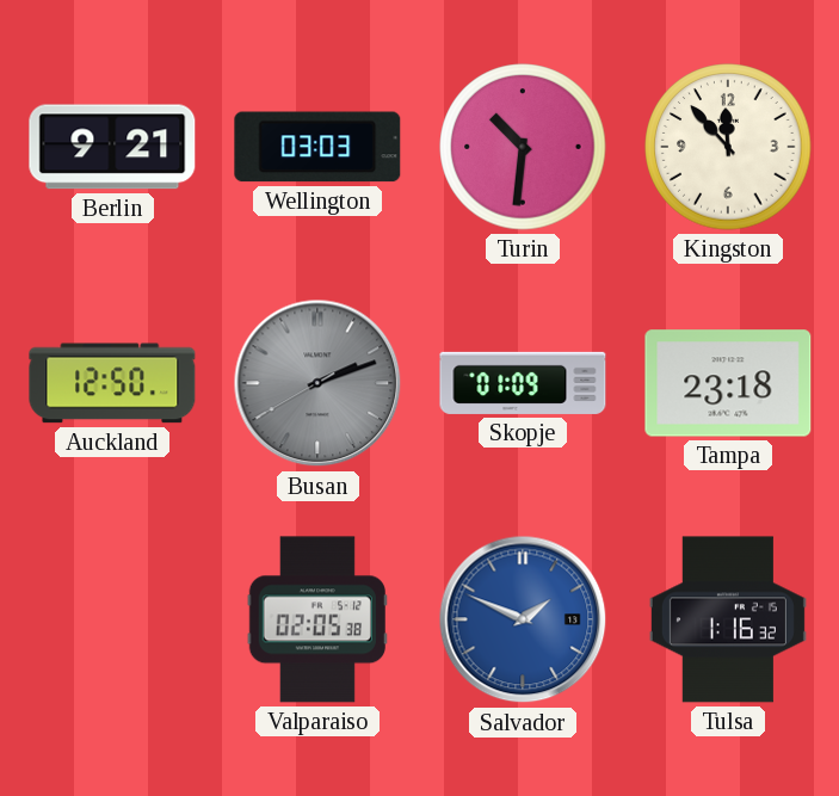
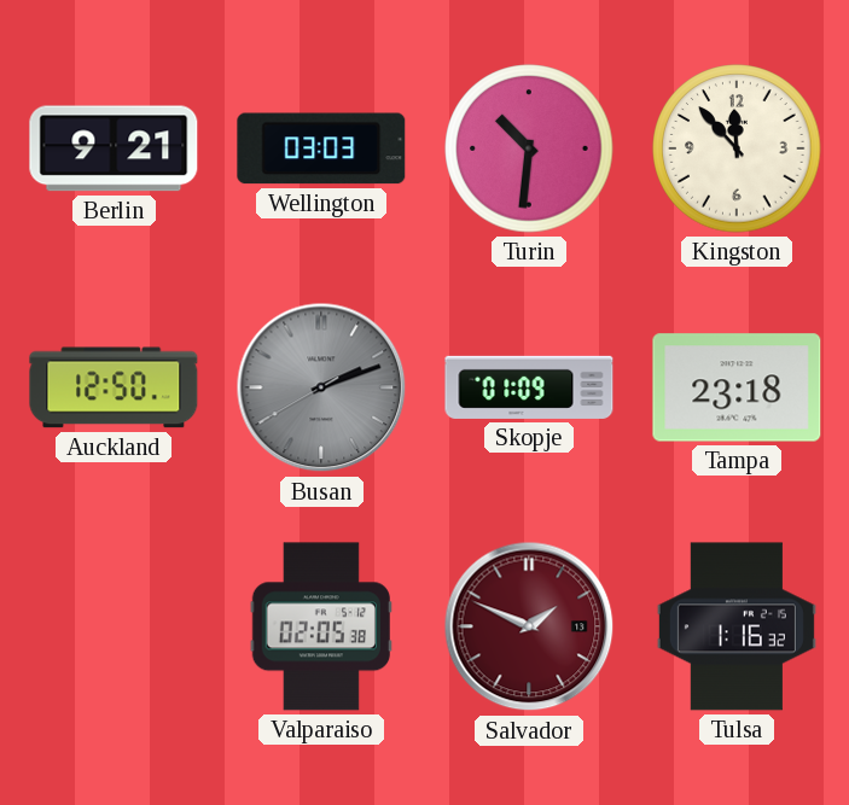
Salvador dial: blue -> burgundy (529, 626)
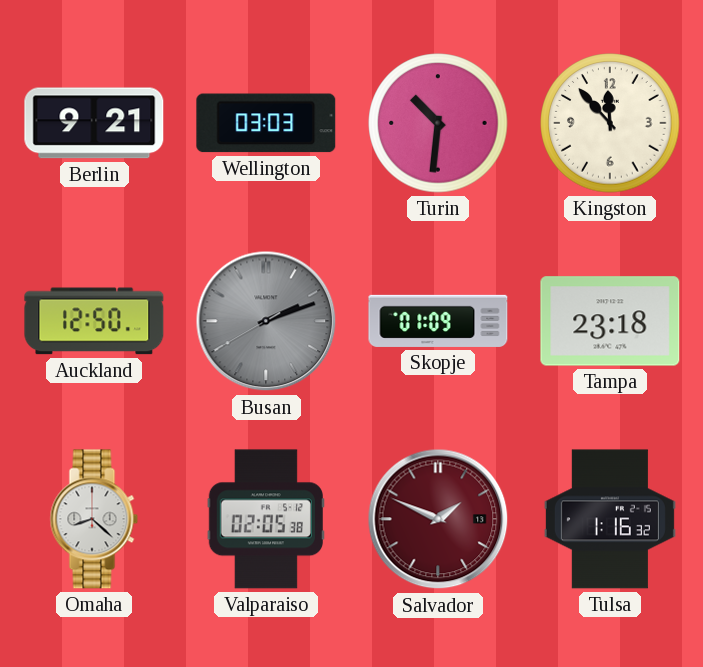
Omaha: none -> 8:22 (94, 519)
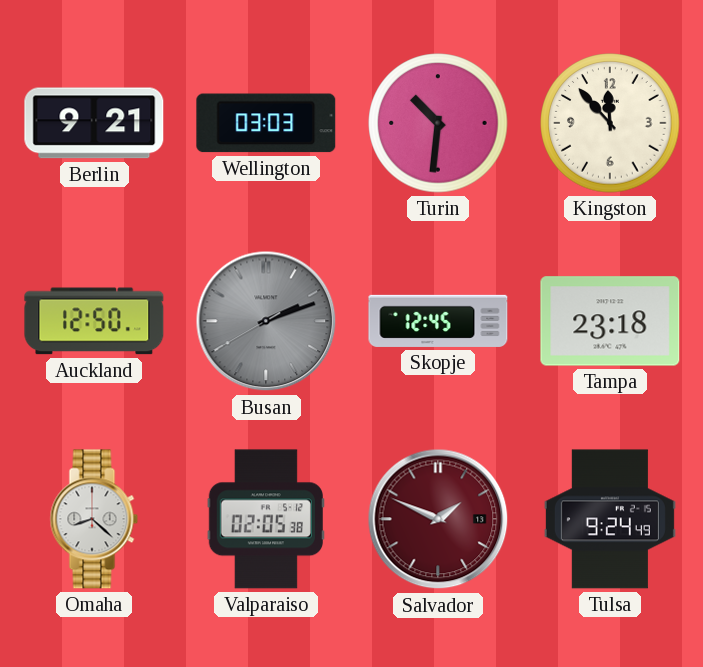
Skopje: 01:09 -> 12:45 (438, 321)
Tulsa: 1:16 -> 9:24 (610, 519)
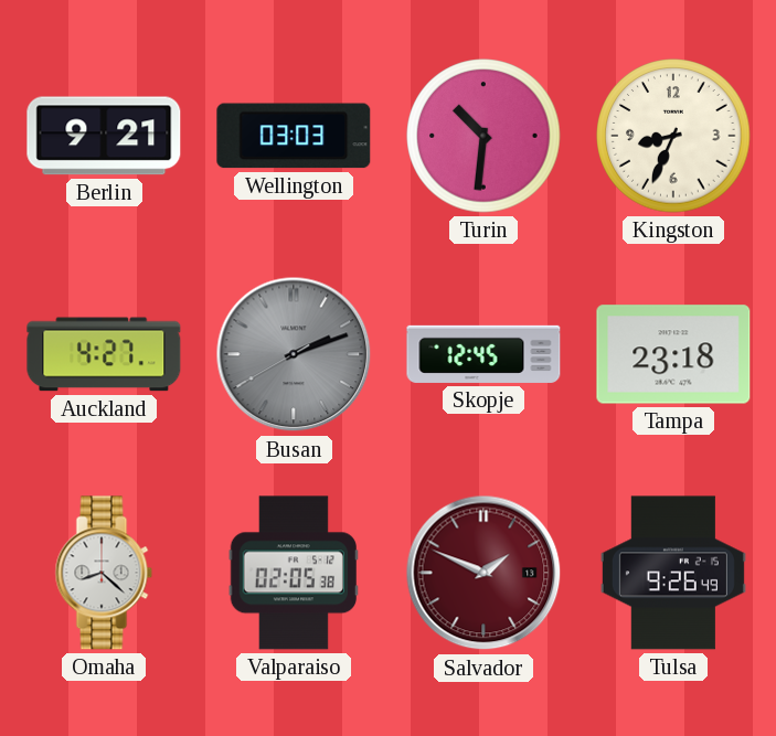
Kingston: 11:53 -> 8:34 (673, 136)
Auckland: 12:50 -> 4:27 (104, 354)
Tulsa: 9:24 -> 9:26 (673, 573)
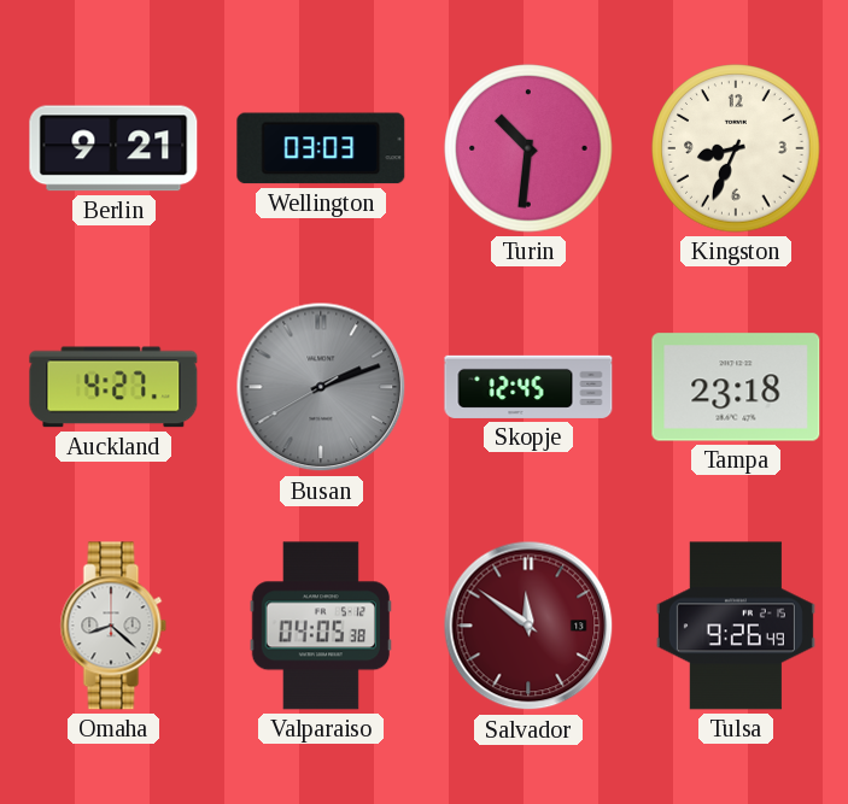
Valparaiso: 02:05 -> 04:05 (321, 626)
Salvador: 1:49 -> 11:51 (528, 626)
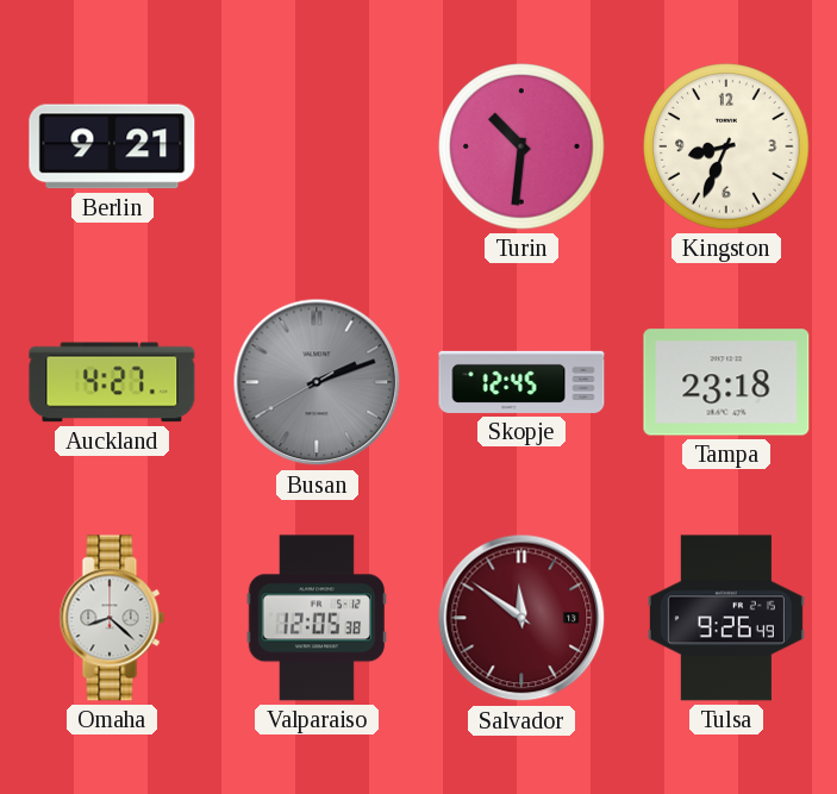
Wellington: 03:03 -> none (321, 148)
Valparaiso: 04:05 -> 12:05 (317, 618)
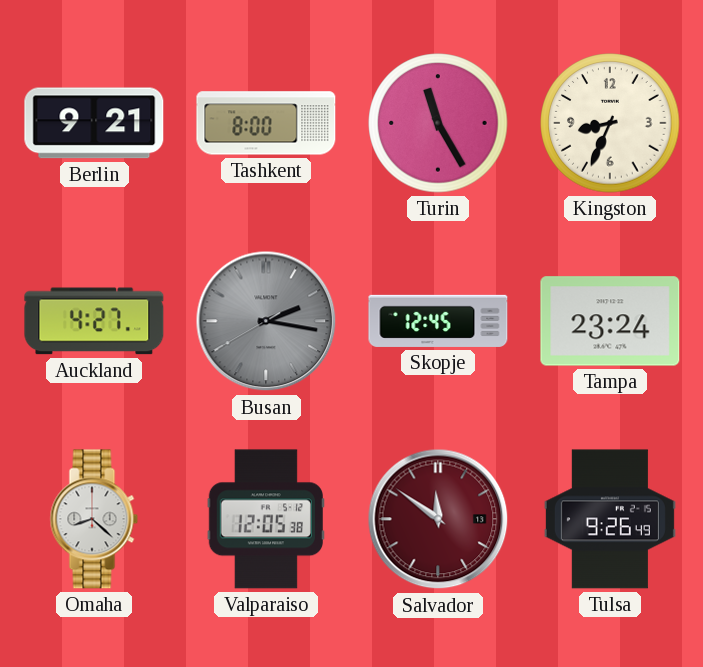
Tashkent: none -> 8:00 (266, 123)
Turin: 10:31 -> 11:25 (438, 123)
Busan: 2:11 -> 2:16 (266, 321)
Tampa: 23:18 -> 23:24 (610, 321)
